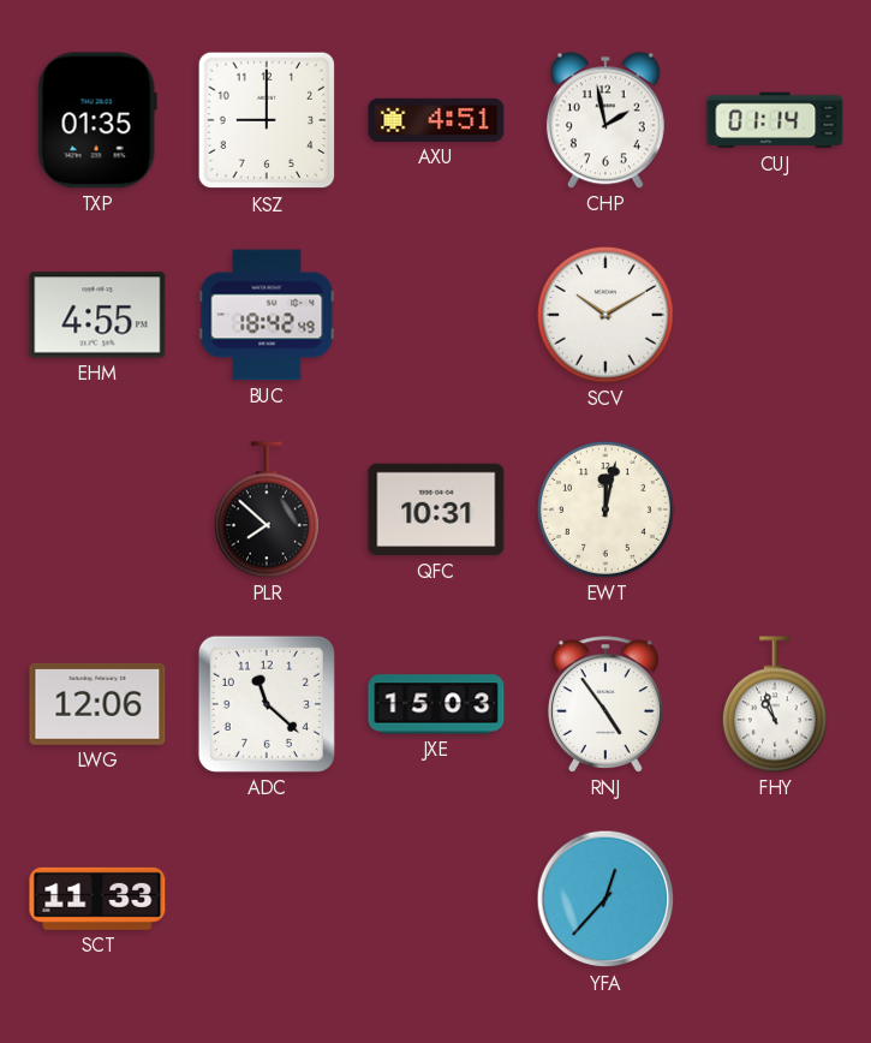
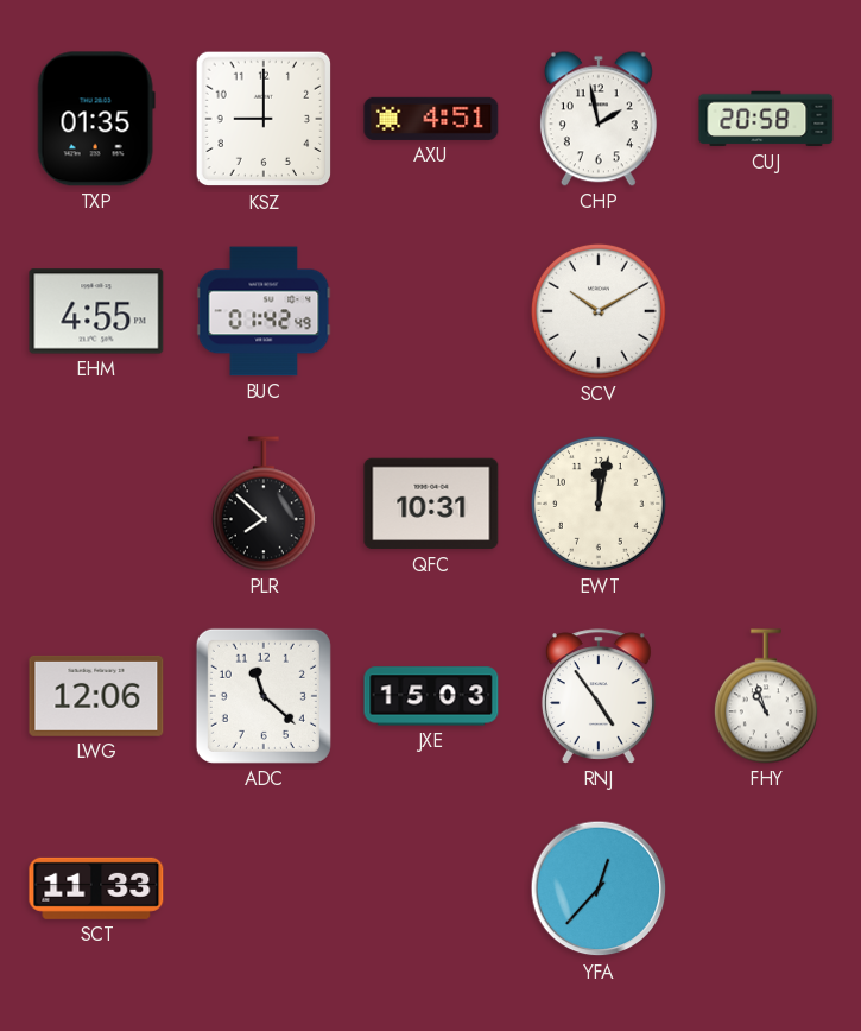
CUJ: 01:14 -> 20:58 (766, 119)
BUC: 18:42 -> 01:42 (264, 311)
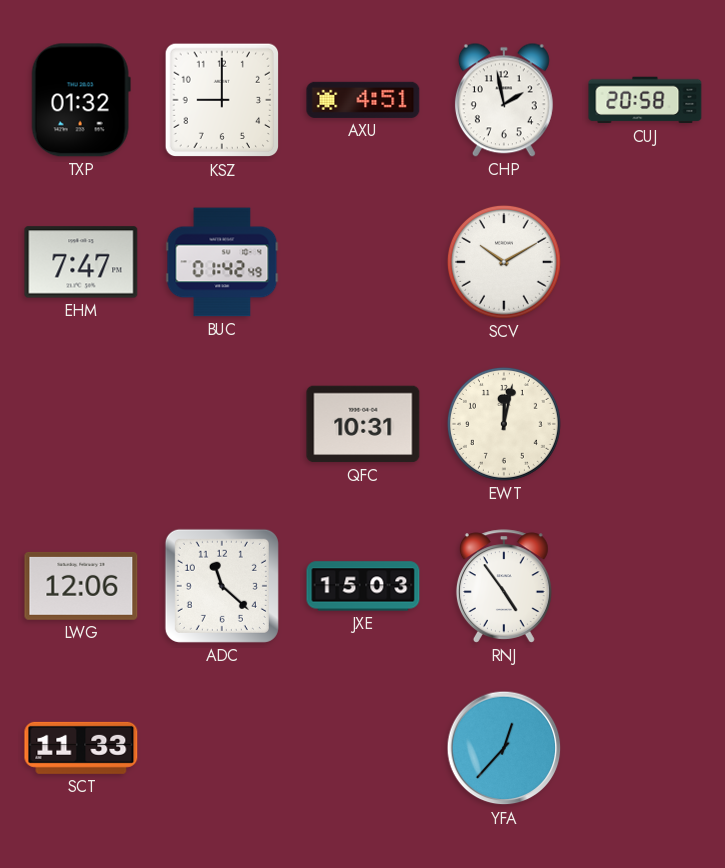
TXP: 01:35 -> 01:32 (81, 100)
EHM: 4:55 -> 7:47 (81, 262)
PLR: 7:52 -> none (264, 504)
FHY: 10:57 -> none (766, 696)
